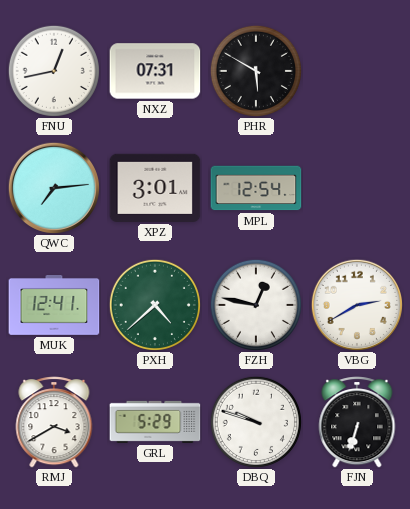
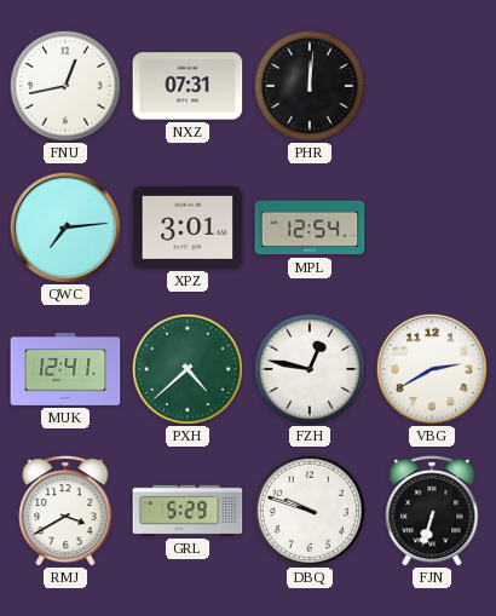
PHR: 5:50 -> 12:01 (310, 86)
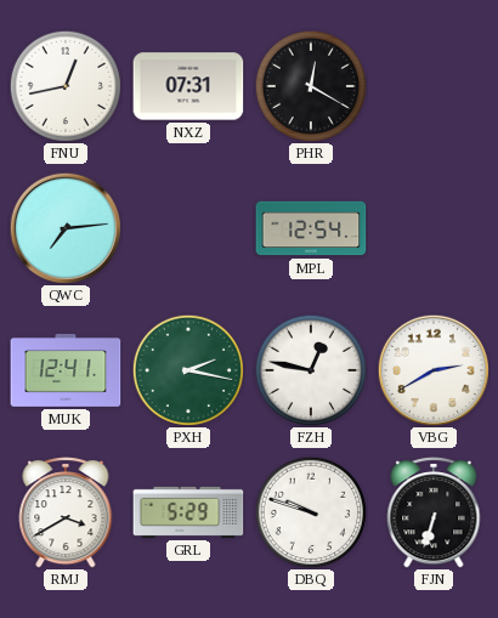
PHR: 12:01 -> 12:20 (311, 86)
XPZ: 3:01 -> none (188, 228)
PXH: 4:38 -> 2:17 (188, 370)
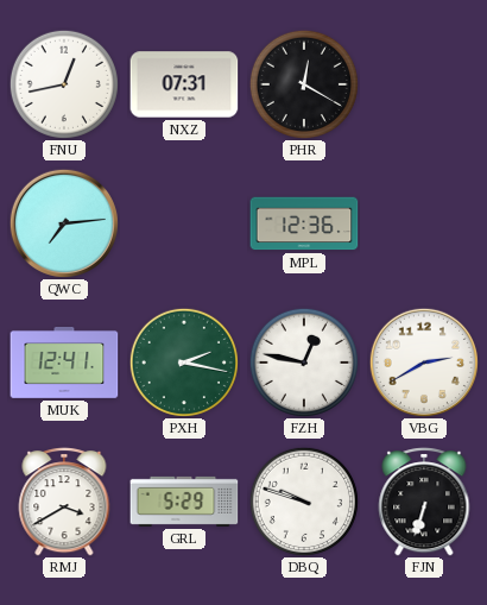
MPL: 12:54 -> 12:36 (304, 223)
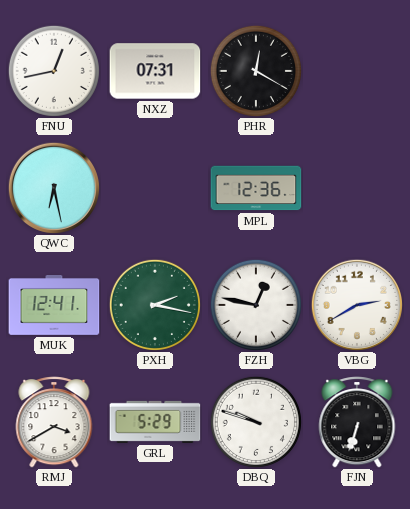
QWC: 7:14 -> 6:28 (53, 187)
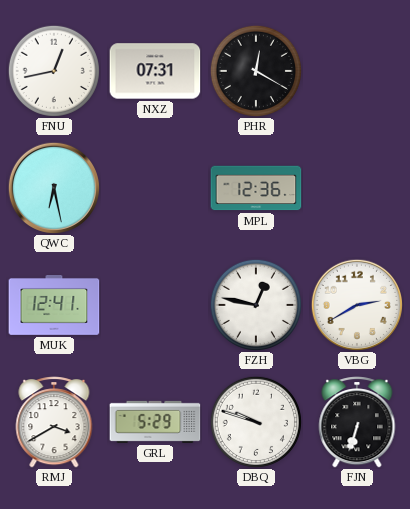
PXH: 2:17 -> none (155, 305)
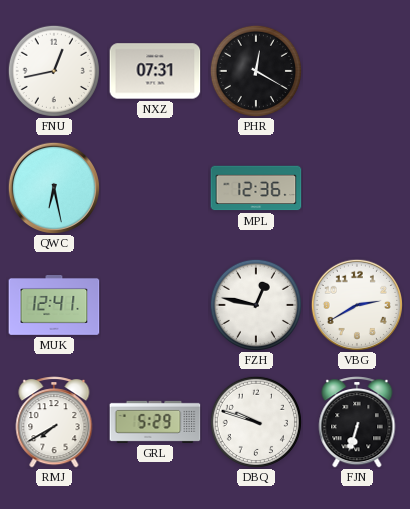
RMJ: 3:40 -> 7:40 (54, 422)
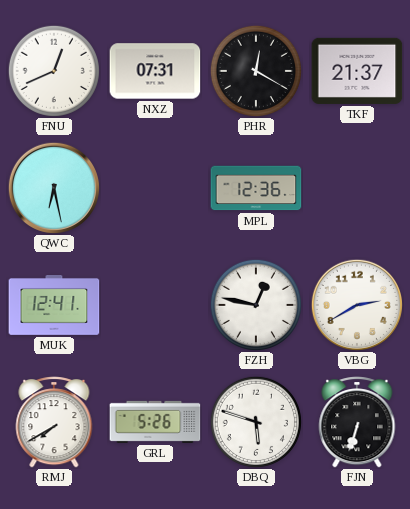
FNU: 12:43 -> 12:41 (54, 71)
TKF: none -> 21:37 (357, 71)
GRL: 5:29 -> 5:26 (155, 422)
DBQ: 9:48 -> 5:48 (256, 422)
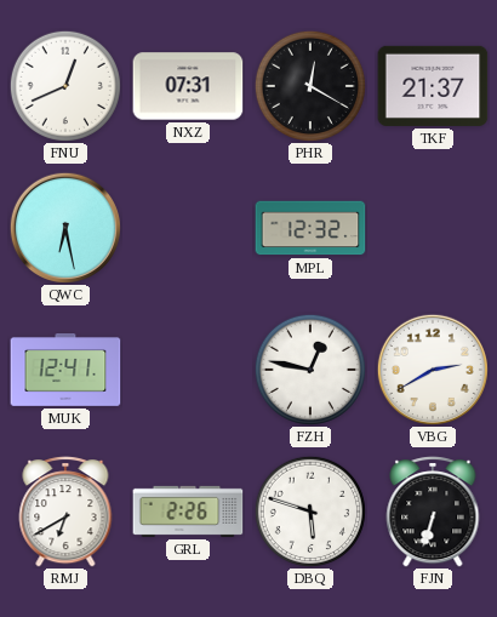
MPL: 12:36 -> 12:32 (310, 228)
RMJ: 7:40 -> 6:40 (65, 512)
GRL: 5:26 -> 2:26 (188, 512)
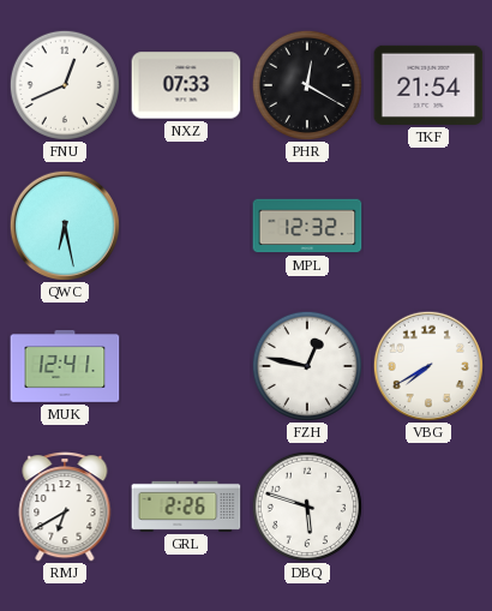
NXZ: 07:31 -> 07:33 (186, 85)
TKF: 21:37 -> 21:54 (428, 85)
VBG: 2:40 -> 7:40 (427, 365)
FJN: 6:33 -> none (433, 512)
